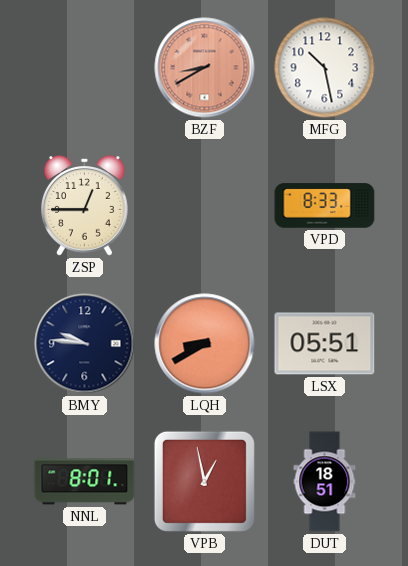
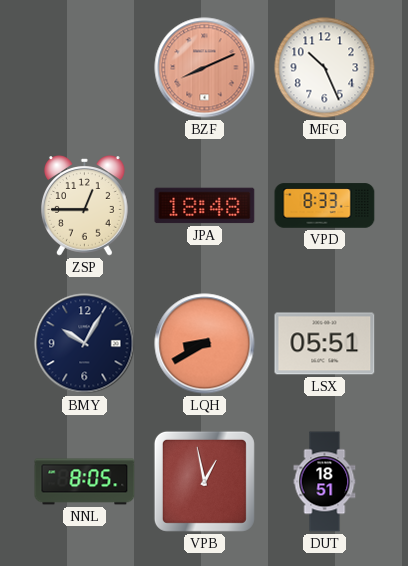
BZF: 8:40 -> 8:11 (205, 68)
MFG: 10:28 -> 10:26 (325, 68)
JPA: none -> 18:48 (205, 206)
BMY: 9:46 -> 10:05 (85, 344)
NNL: 8:01 -> 8:05 (85, 482)
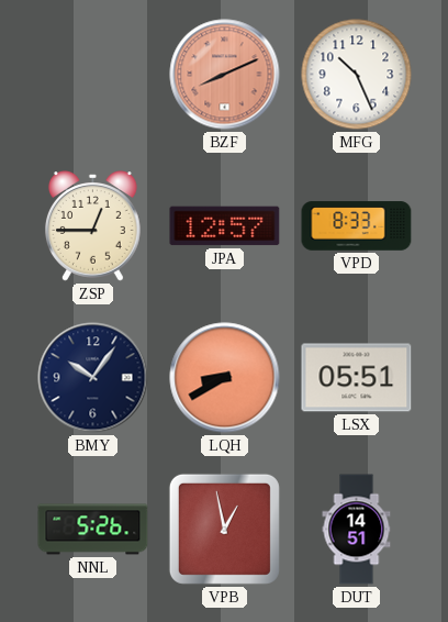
JPA: 18:48 -> 12:57 (225, 226)
BMY: 10:05 -> 10:06 (93, 378)
NNL: 8:05 -> 5:26 (93, 530)
DUT: 18:51 -> 14:51 (357, 530)
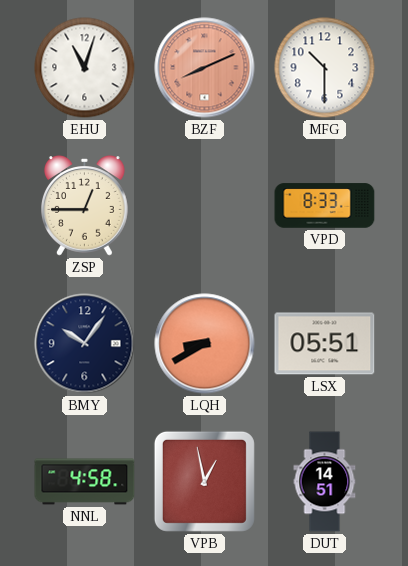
EHU: none -> 11:03 (85, 68)
MFG: 10:26 -> 10:30 (325, 68)
JPA: 12:57 -> none (225, 226)
NNL: 5:26 -> 4:58 (85, 482)
